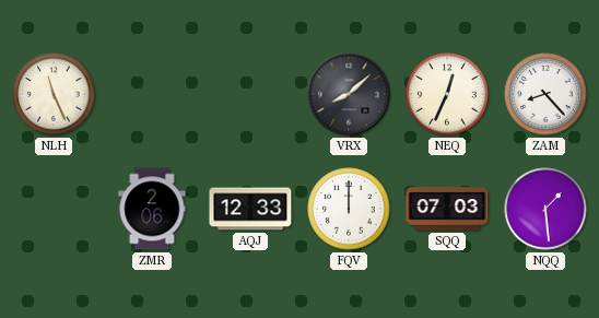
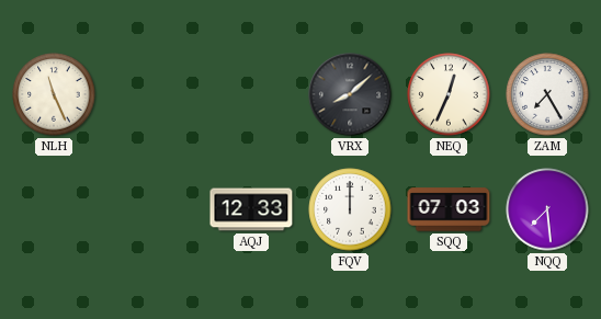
ZAM: 8:23 -> 7:25 (547, 94)
ZMR: 2:06 -> none (152, 209)
NQQ: 1:29 -> 7:29 (547, 209)
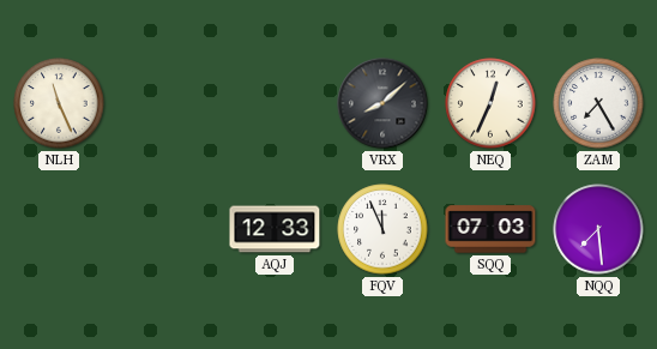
FQV: 12:00 -> 11:56 (382, 229)
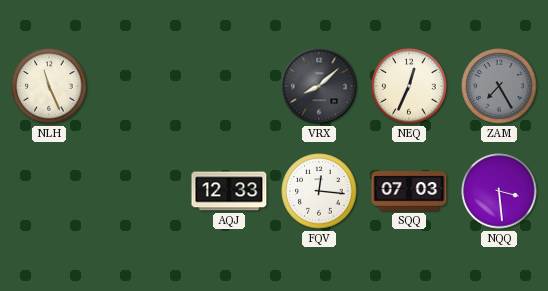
ZAM dial: white -> grey (499, 86)
FQV: 11:56 -> 12:16 (319, 191)
NQQ: 7:29 -> 3:29 (499, 191)
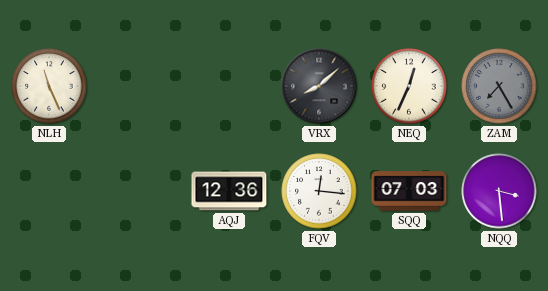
AQJ: 12:33 -> 12:36 (229, 191)
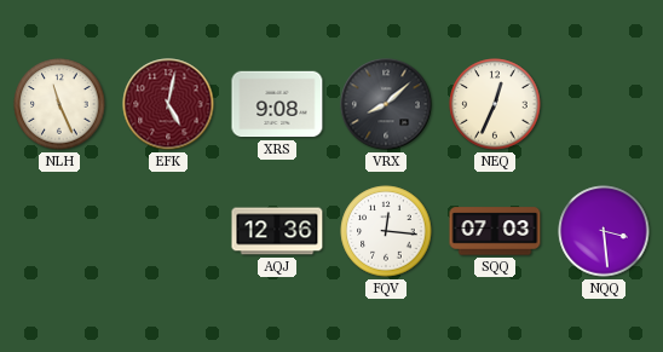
EFK: none -> 5:02 (168, 104)
XRS: none -> 9:08 (277, 104)
ZAM: 7:25 -> none (499, 86)
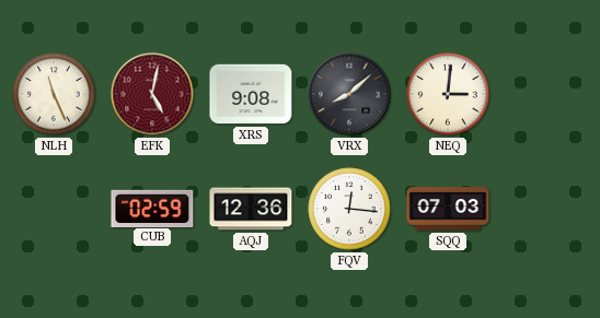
NEQ: 12:34 -> 3:01 (448, 94)
CUB: none -> 02:59 (152, 208)
NQQ: 3:29 -> none (604, 231)
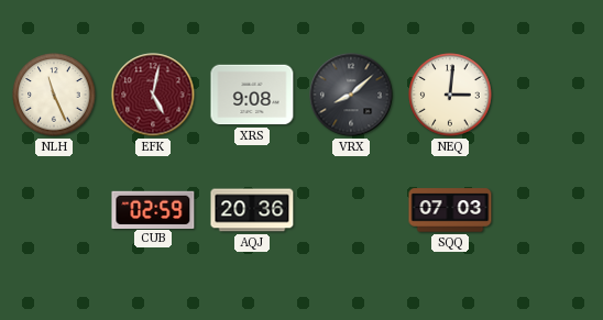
AQJ: 12:36 -> 20:36 (252, 210)
FQV: 12:16 -> none (349, 209)
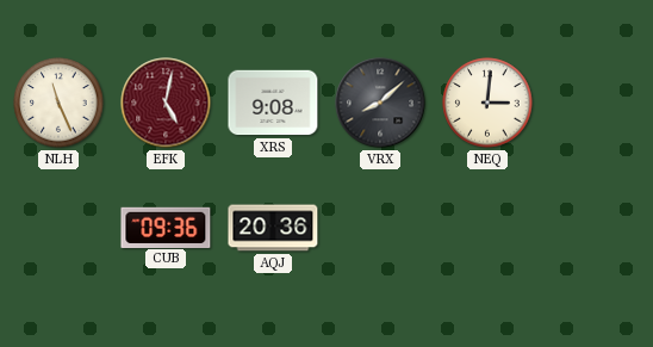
CUB: 02:59 -> 09:36 (166, 227)
SQQ: 07:03 -> none (450, 210)
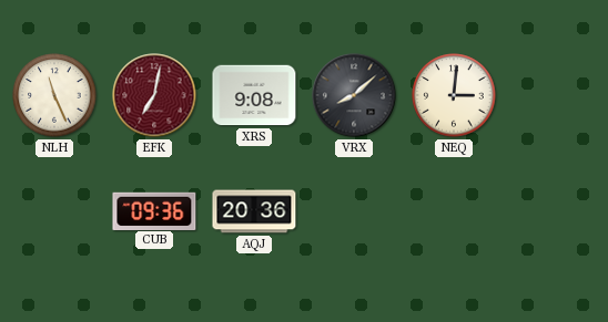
EFK: 5:02 -> 7:02 (154, 95)
